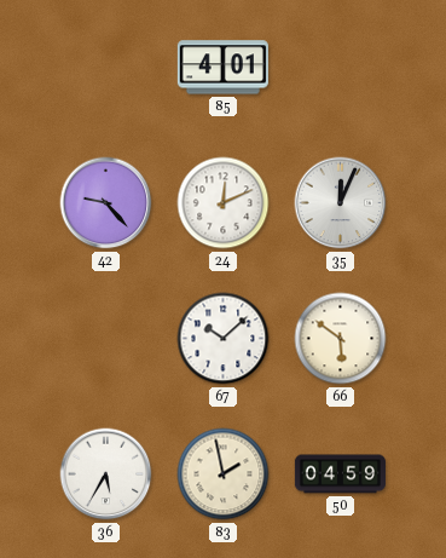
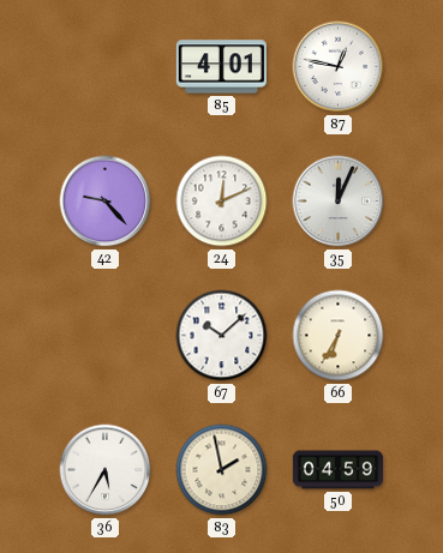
87: none -> 12:47 (339, 67)
66: 5:51 -> 6:35 (339, 336)
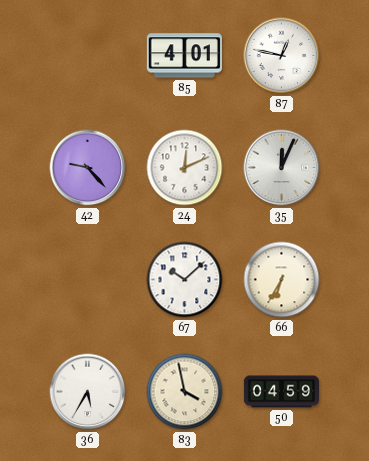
83: 1:58 -> 3:58 (185, 392)
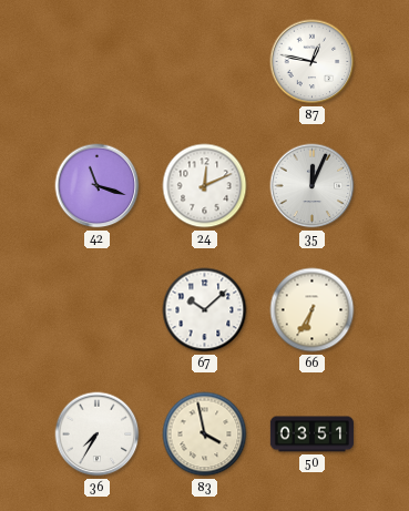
85: 4:01 -> none (184, 56)
42: 9:23 -> 11:18 (98, 186)
36: 5:35 -> 7:35 (98, 435)
50: 04:59 -> 03:51 (311, 435)
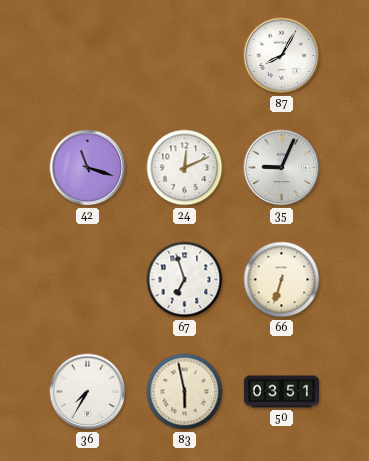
87: 12:47 -> 8:05 (282, 56)
35: 12:04 -> 9:04 (282, 168)
67: 10:08 -> 6:57 (185, 280)
66: 6:35 -> 6:33 (282, 280)
83: 3:58 -> 5:58 (185, 392)
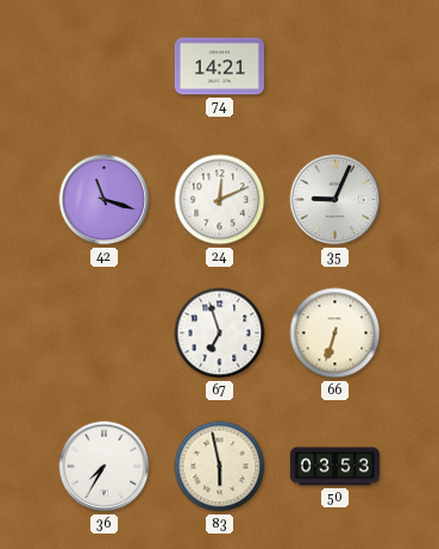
74: none -> 14:21 (219, 67)
87: 8:05 -> none (282, 56)
50: 03:51 -> 03:53 (334, 467)
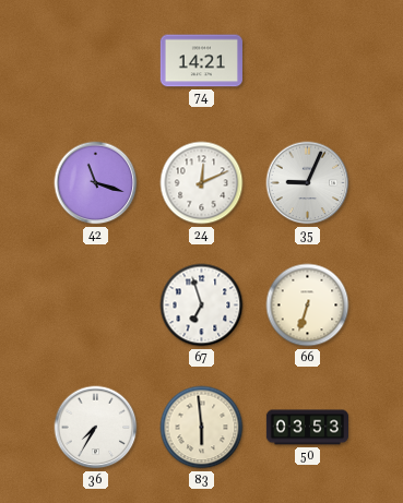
83: 5:58 -> 5:59 (202, 428)
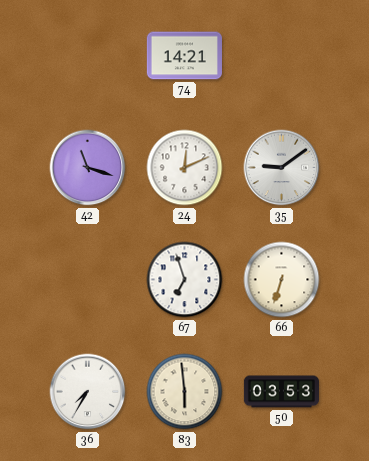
35: 9:04 -> 9:09 (282, 168)
